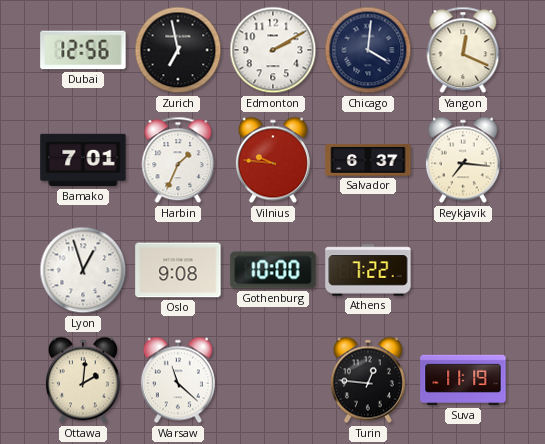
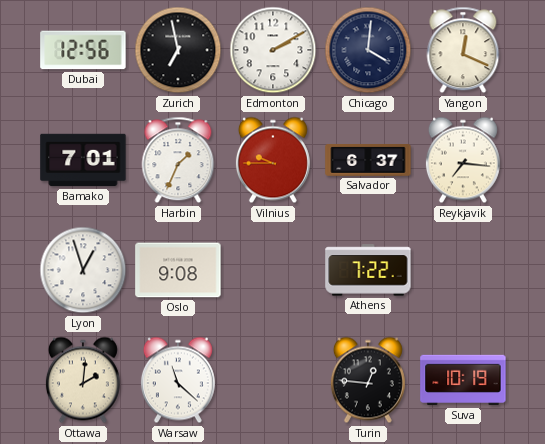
Vilnius: 9:46 -> 9:45 (273, 160)
Gothenburg: 10:00 -> none (273, 270)
Suva: 11:19 -> 10:19 (463, 380)
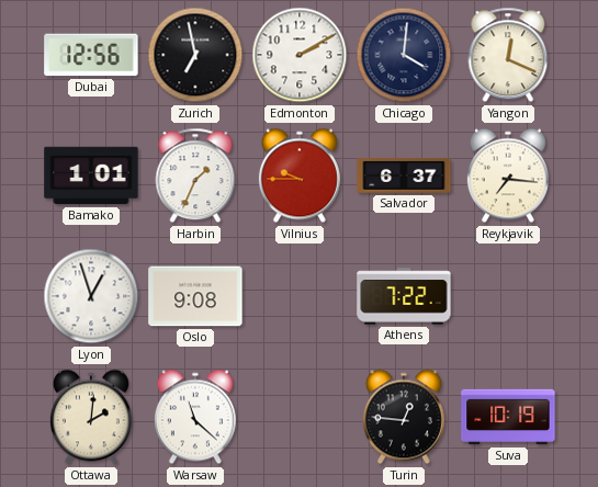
Bamako: 7:01 -> 1:01 (91, 175)
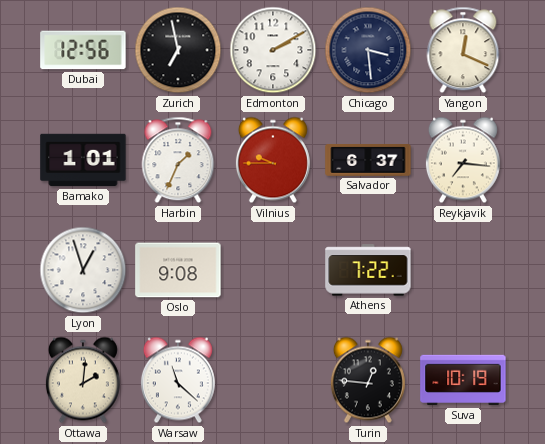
Chicago: 4:01 -> 3:29 (368, 50)
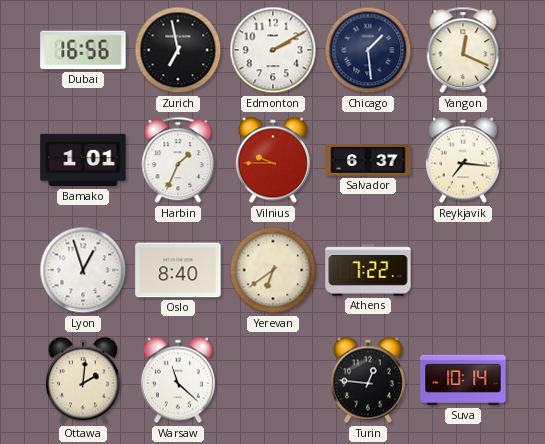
Dubai: 12:56 -> 16:56 (83, 50)
Chicago: 3:29 -> 1:29 (368, 50)
Oslo: 9:08 -> 8:40 (178, 270)
Yerevan: none -> 6:39 (273, 270)
Suva: 10:19 -> 10:14 (463, 380)
